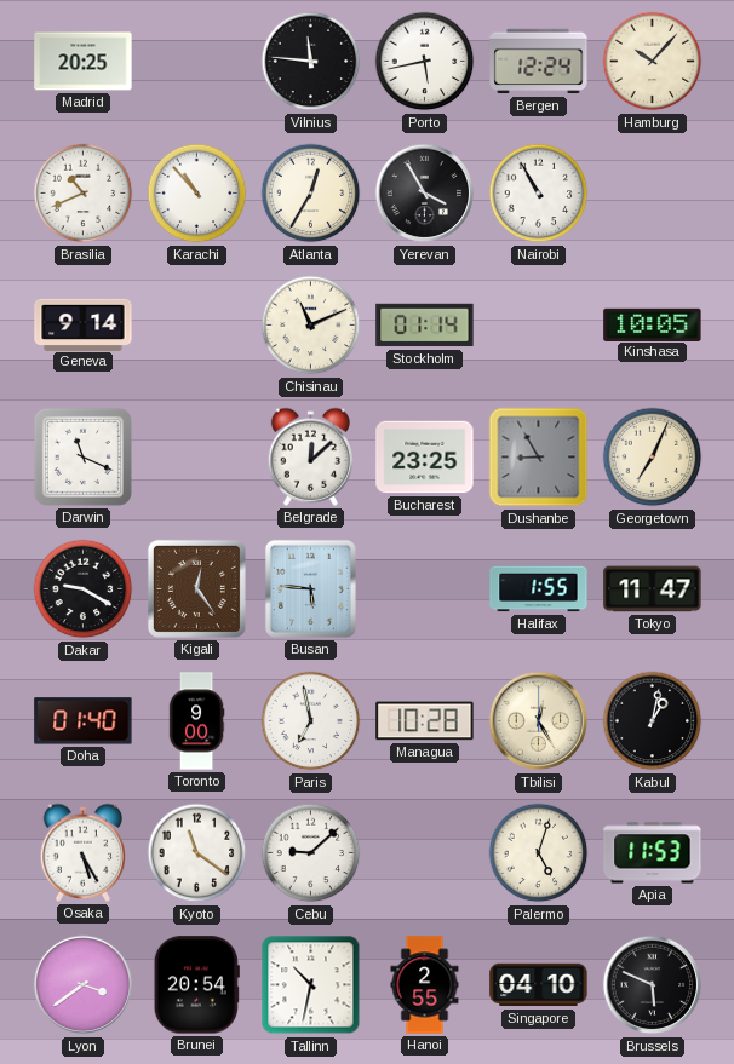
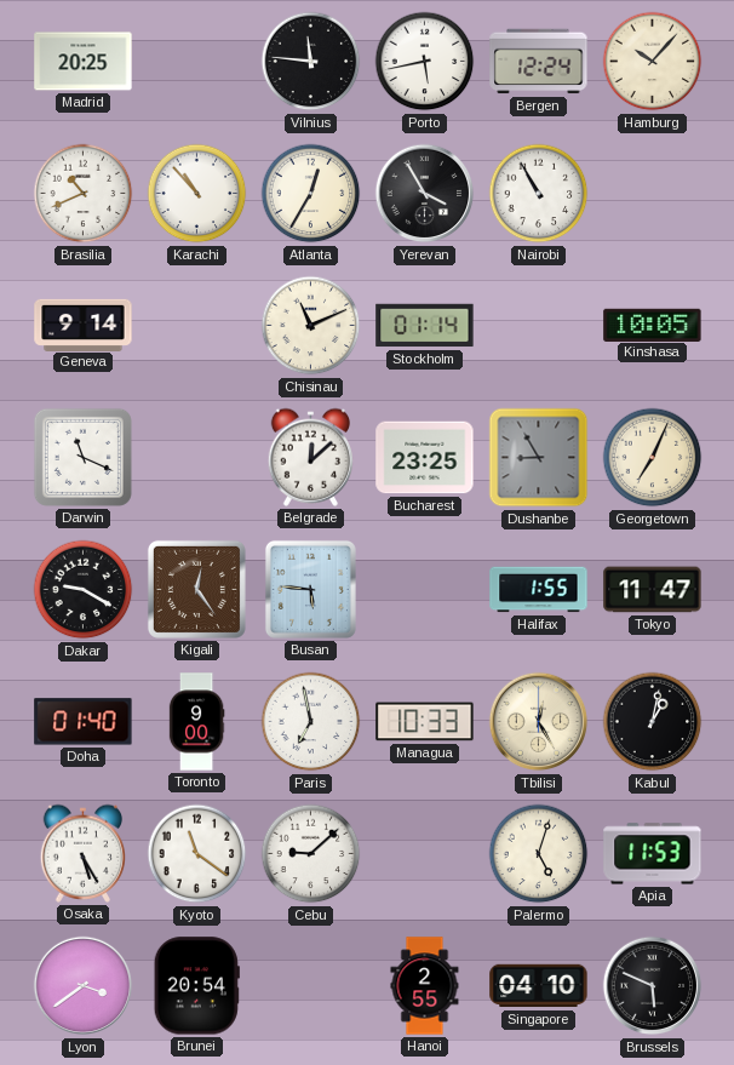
Managua: 10:28 -> 10:33 (425, 722)
Tallinn: 10:32 -> none (311, 985)
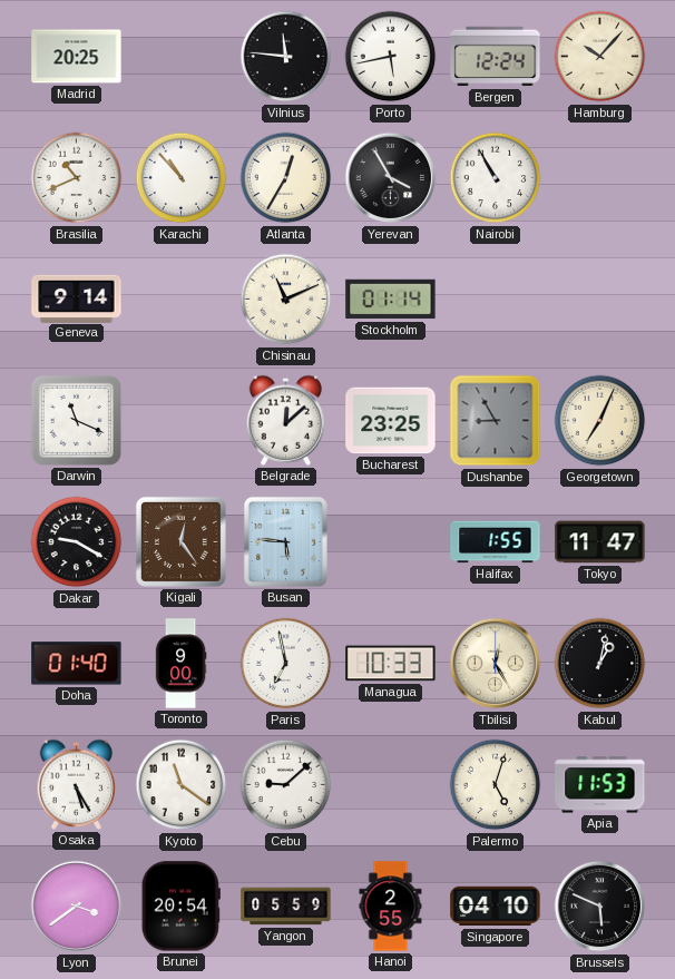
Kinshasa: 10:05 -> none (653, 325)
Yangon: none -> 05:59 (286, 907)
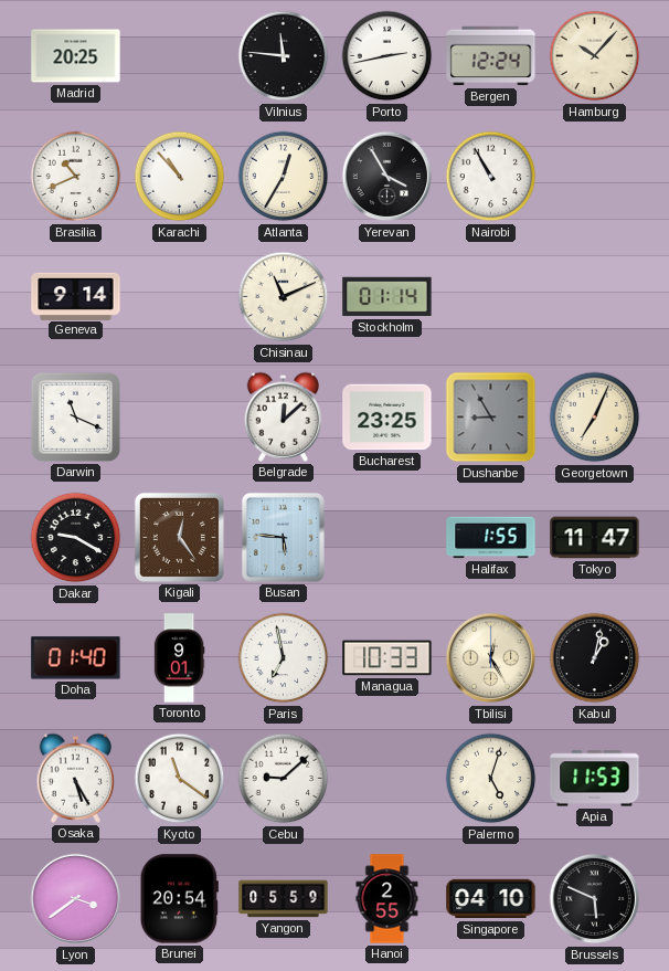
Porto: 5:43 -> 2:43 (387, 56)
Toronto: 9:00 -> 9:01 (179, 658)
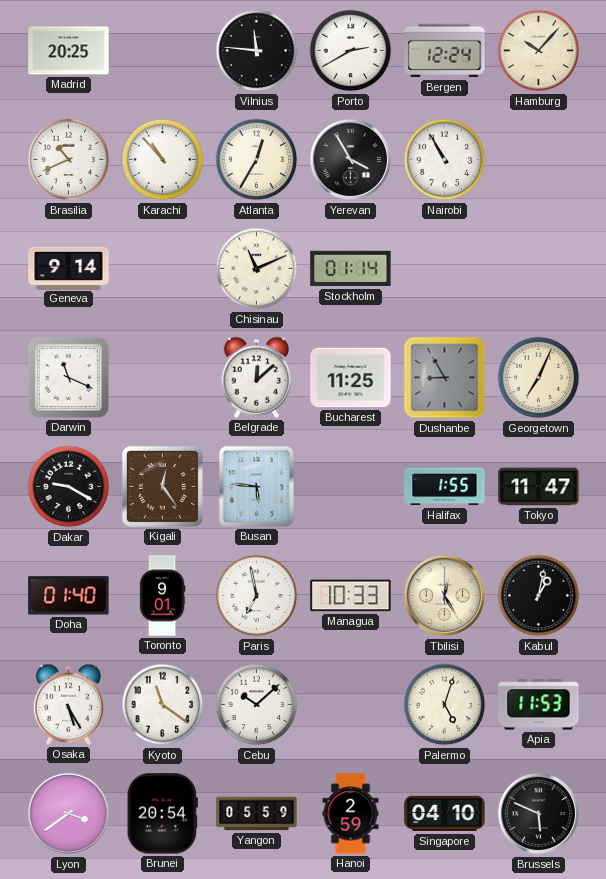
Porto: 2:43 -> 2:40 (351, 51)
Bucharest: 23:25 -> 11:25 (351, 378)
Cebu: 9:08 -> 10:08 (257, 705)
Hanoi: 2:55 -> 2:59 (351, 814)
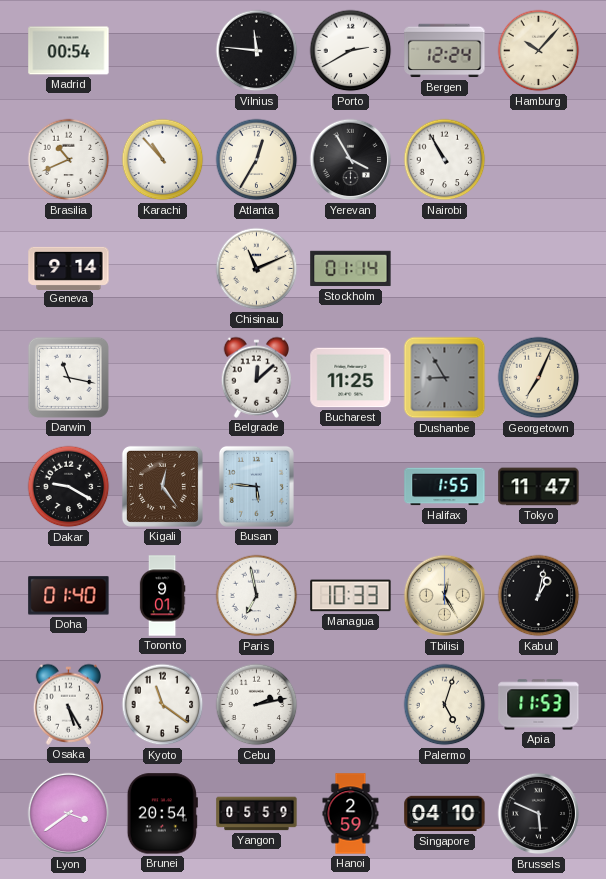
Madrid: 20:25 -> 00:54 (69, 51)
Darwin: 11:19 -> 11:17 (68, 377)
Cebu: 10:08 -> 2:13 (257, 705)
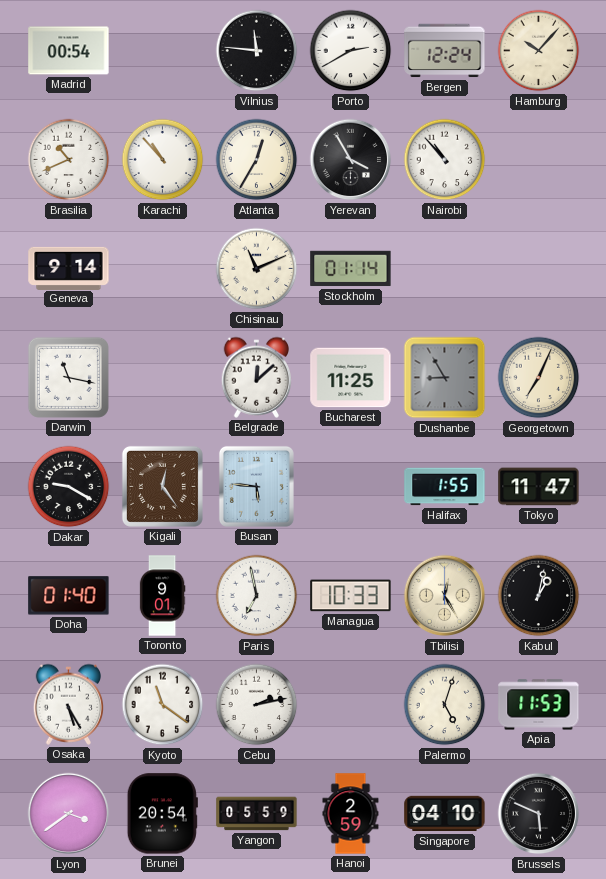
Nairobi: 10:55 -> 10:53 (445, 160)
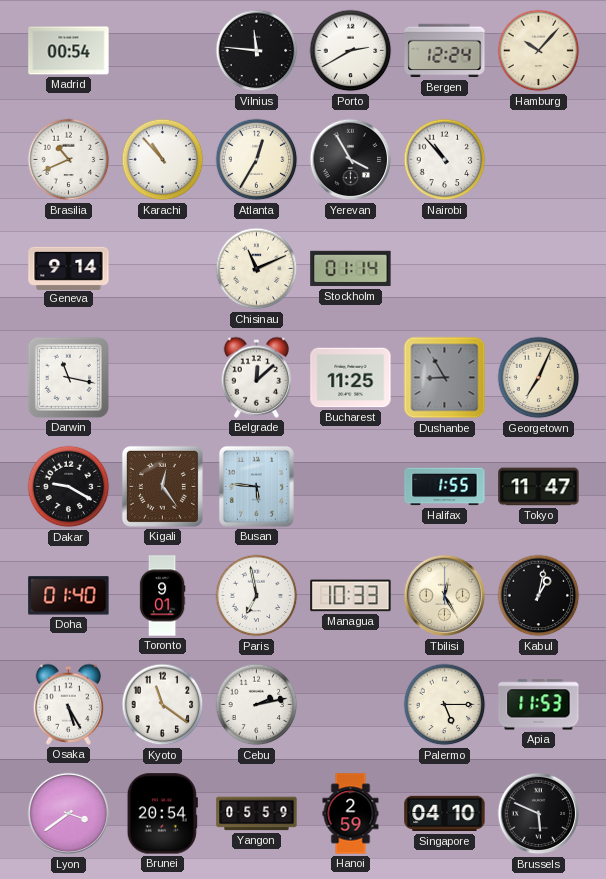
Palermo: 5:03 -> 5:15 (445, 705)
